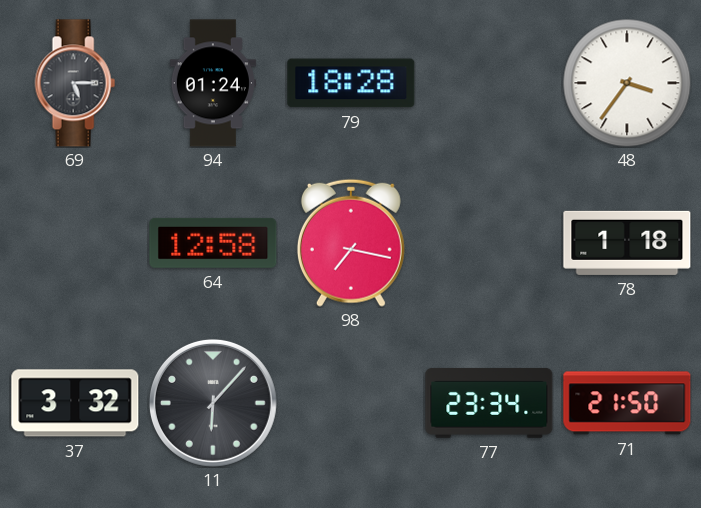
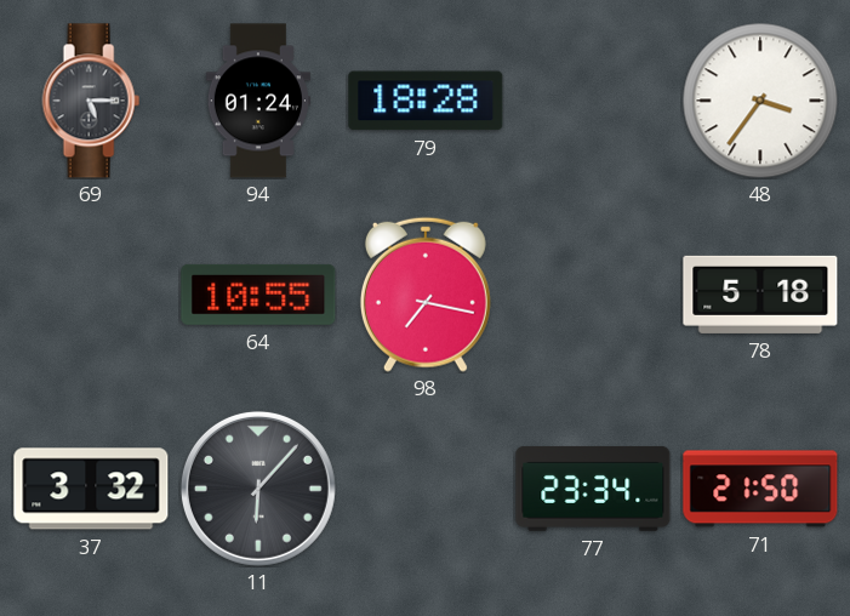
64: 12:58 -> 10:55 (258, 295)
78: 1:18 -> 5:18 (760, 295)
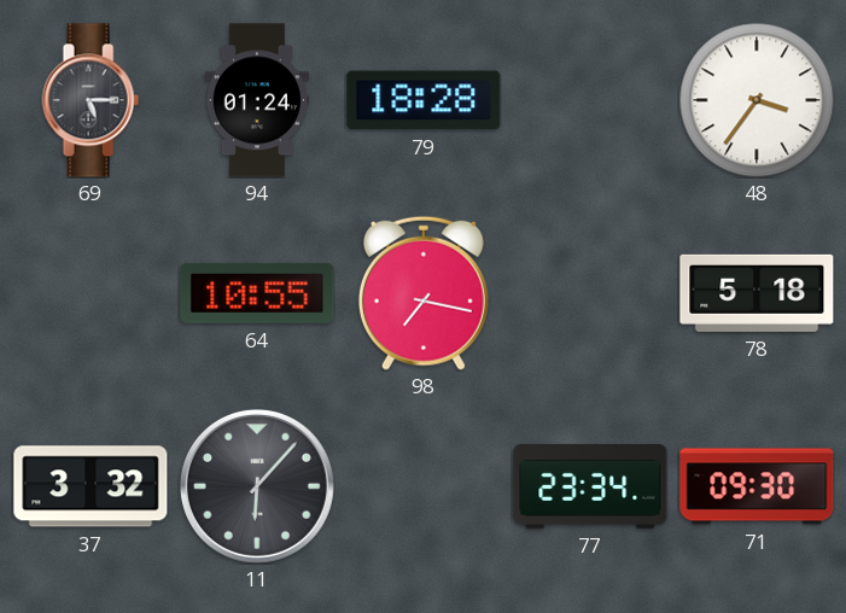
71: 21:50 -> 09:30 (757, 486)
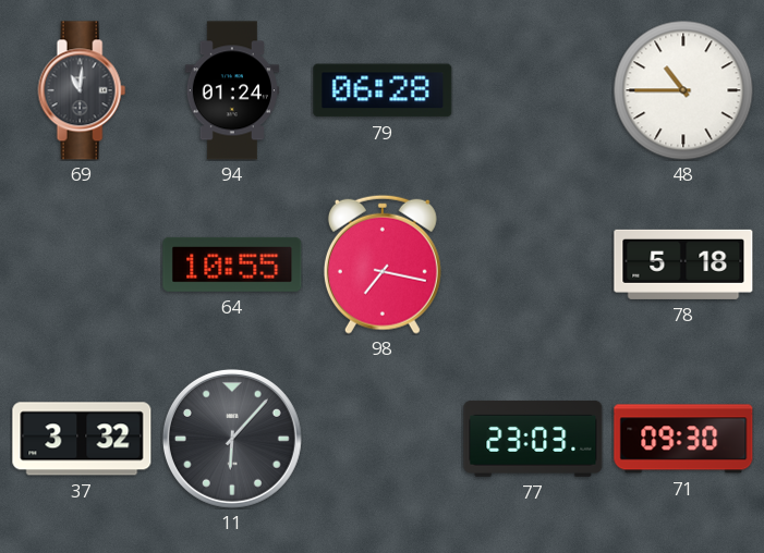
69: 5:15 -> 11:01 (82, 90)
79: 18:28 -> 06:28 (383, 90)
48: 3:36 -> 10:45 (683, 90)
77: 23:34 -> 23:03 (533, 439)
